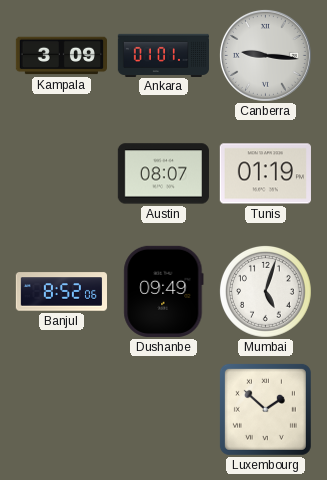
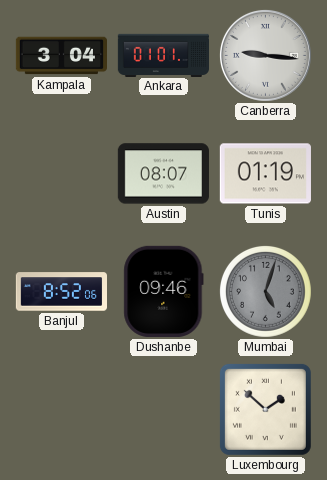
Kampala: 3:09 -> 3:04 (61, 56)
Dushanbe: 09:49 -> 09:46 (164, 291)
Mumbai dial: white -> grey (266, 292)
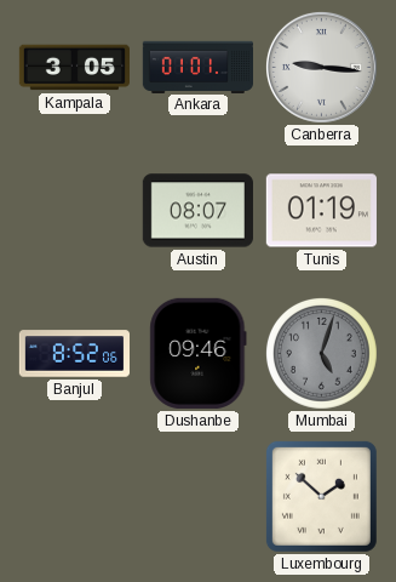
Kampala: 3:04 -> 3:05 (74, 68)
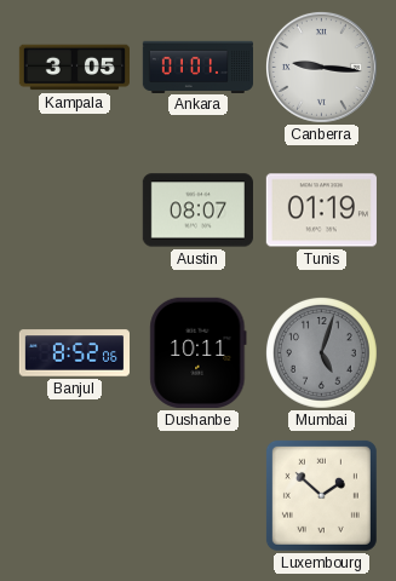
Dushanbe: 09:46 -> 10:11 (199, 352)
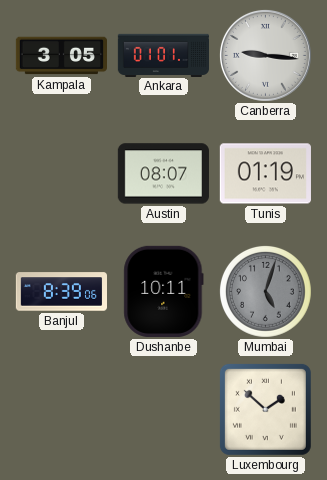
Banjul: 8:52 -> 8:39 (61, 292)
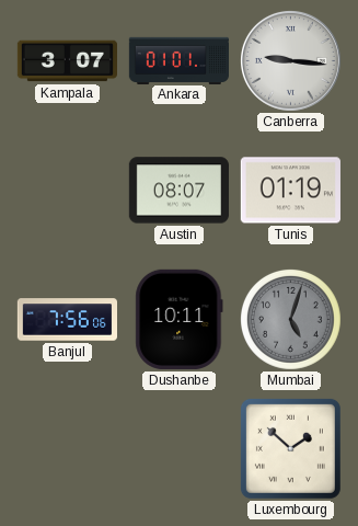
Kampala: 3:05 -> 3:07 (67, 61)
Banjul: 8:39 -> 7:56 (67, 320)
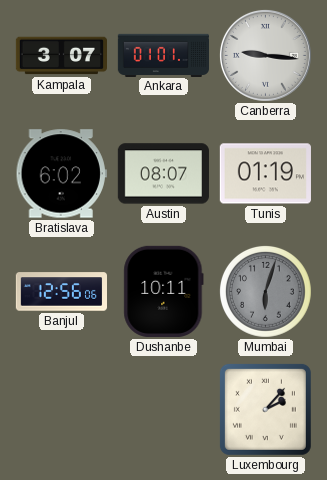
Bratislava: none -> 6:02 (61, 174)
Banjul: 7:56 -> 12:56 (61, 292)
Mumbai: 5:03 -> 6:03 (266, 292)
Luxembourg: 1:52 -> 2:07 (265, 409)
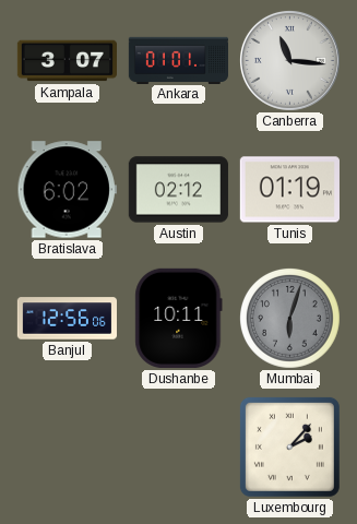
Canberra: 9:16 -> 11:16 (289, 60)
Austin: 08:07 -> 02:12 (178, 190)
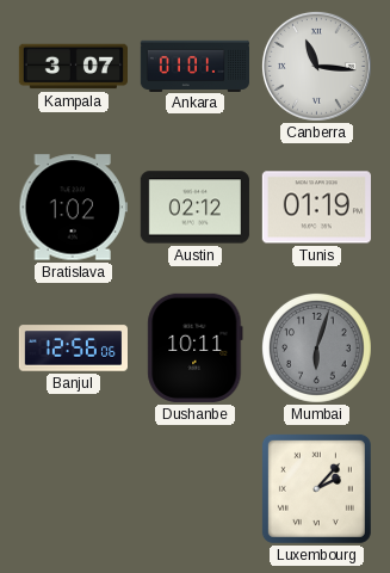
Bratislava: 6:02 -> 1:02 (73, 208)
